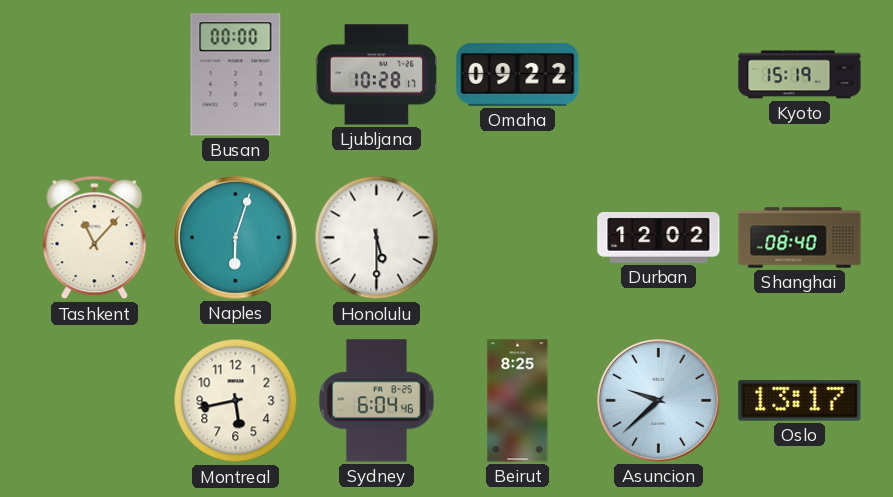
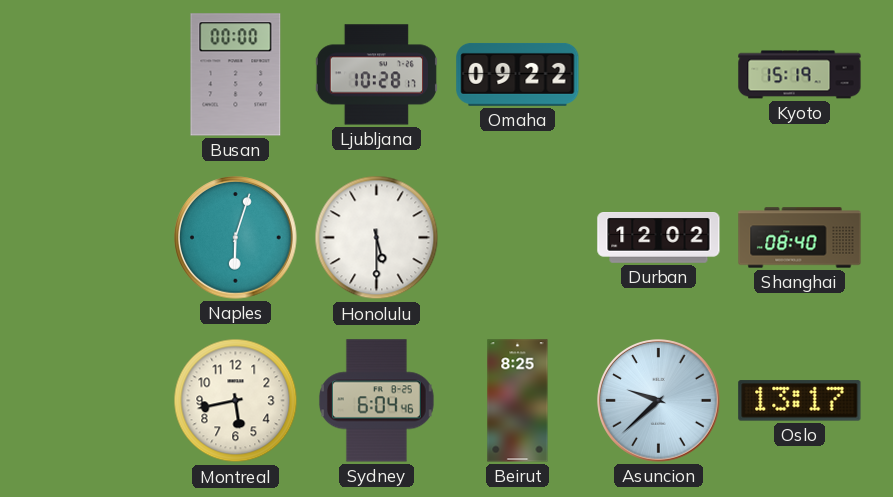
Tashkent: 11:07 -> none (95, 238)
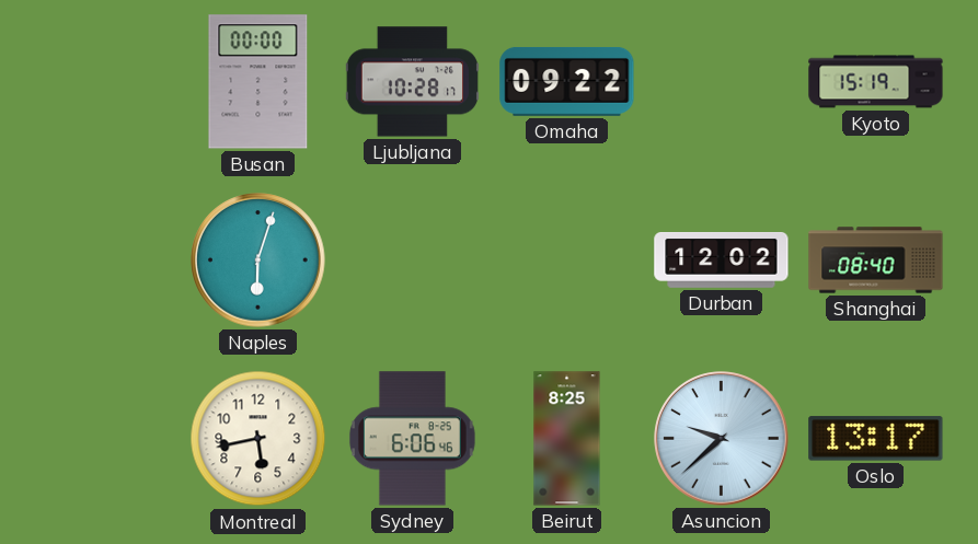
Honolulu: 5:30 -> none (377, 238)
Sydney: 6:04 -> 6:06 (412, 439)
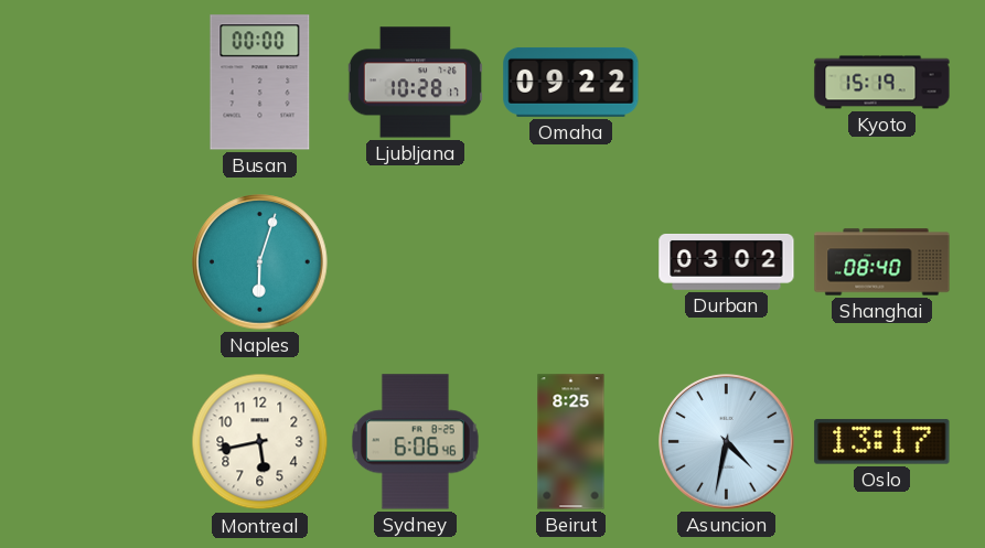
Durban: 12:02 -> 03:02 (727, 262)
Asuncion: 9:38 -> 4:32 (727, 442)
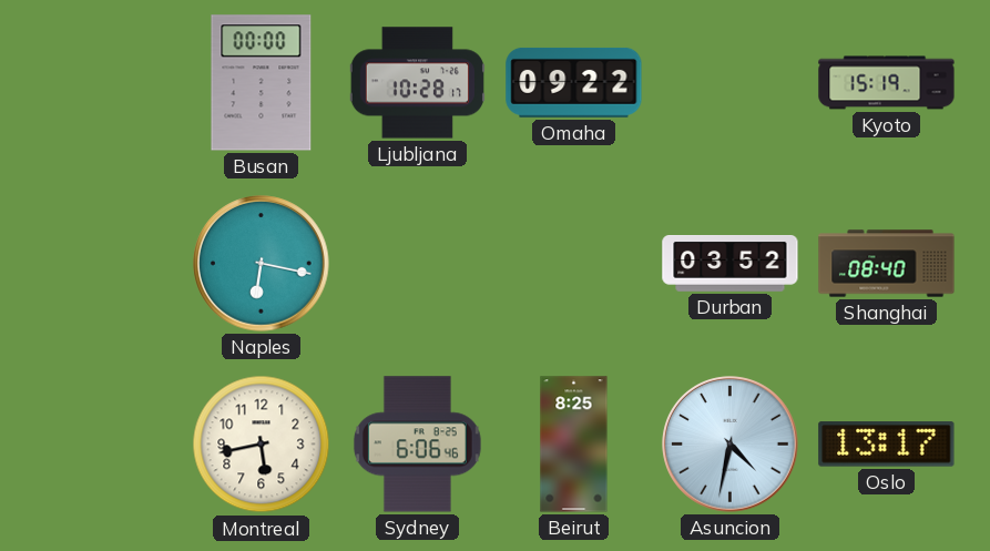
Naples: 6:03 -> 6:17 (262, 264)
Durban: 03:02 -> 03:52 (731, 264)
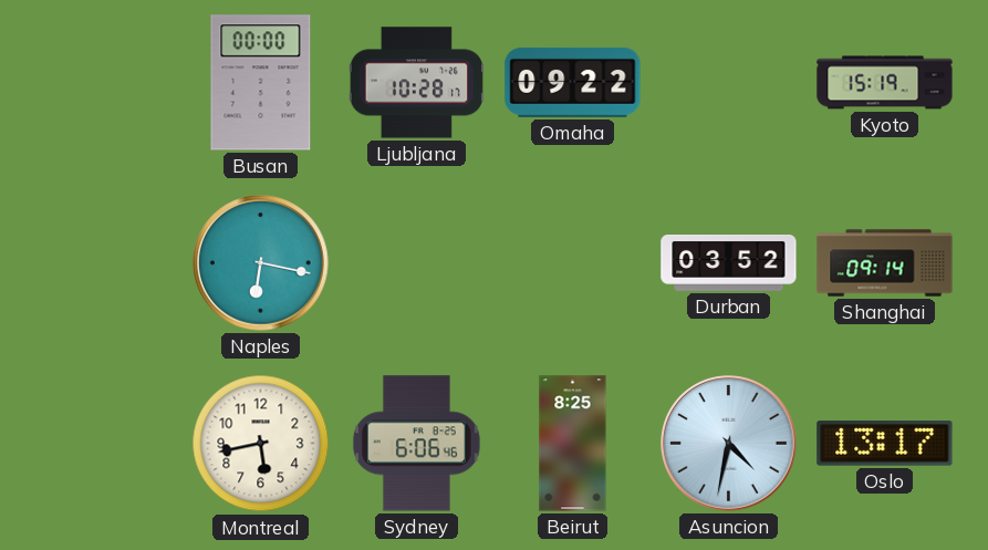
Shanghai: 08:40 -> 09:14 (885, 263)
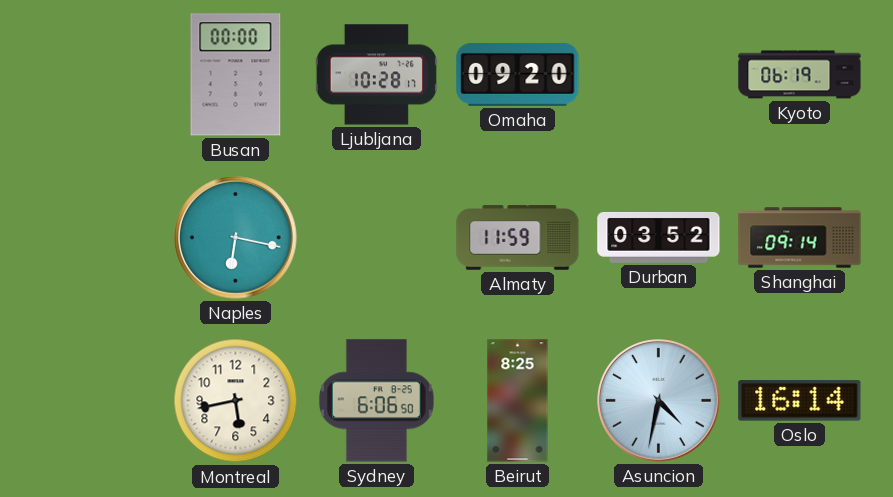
Omaha: 09:22 -> 09:20 (518, 74)
Kyoto: 15:19 -> 06:19 (800, 75)
Almaty: none -> 11:59 (518, 238)
Sydney: 6:06:46 -> 6:06:50 (376, 401)
Oslo: 13:17 -> 16:14 (800, 401)
